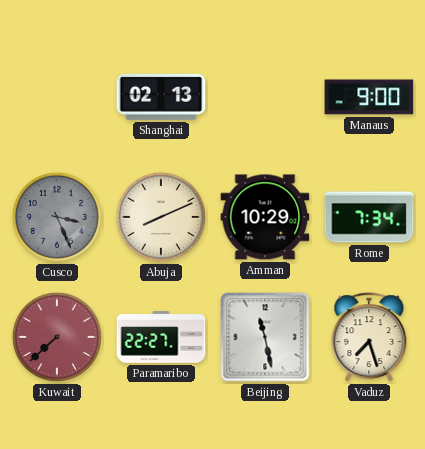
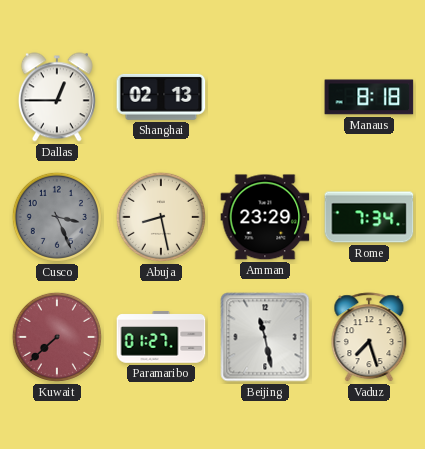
Dallas: none -> 12:45 (57, 97)
Manaus: 9:00 -> 8:18 (369, 97)
Abuja: 8:11 -> 8:28 (161, 217)
Amman: 10:29 -> 23:29 (265, 217)
Paramaribo: 22:27 -> 01:27 (161, 337)
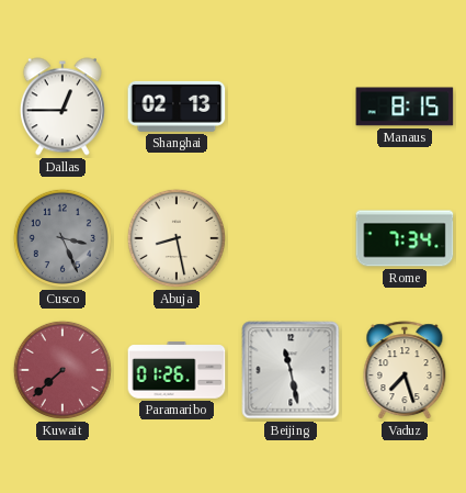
Manaus: 8:18 -> 8:15 (405, 107)
Amman: 23:29 -> none (265, 217)
Paramaribo: 01:27 -> 01:26 (177, 370)
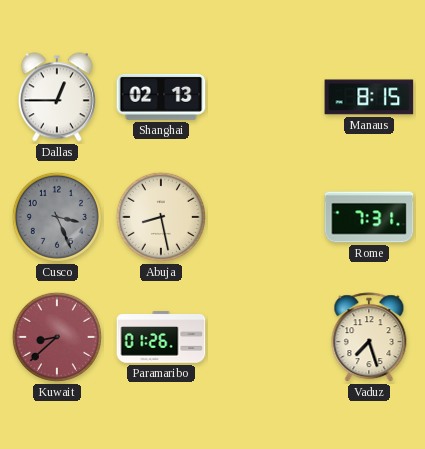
Rome: 7:34 -> 7:31 (369, 217)
Kuwait: 7:38 -> 8:38 (57, 337)
Beijing: 11:28 -> none (291, 370)
